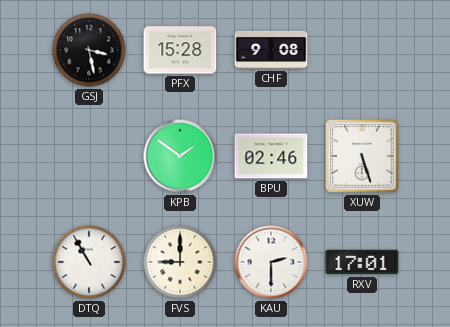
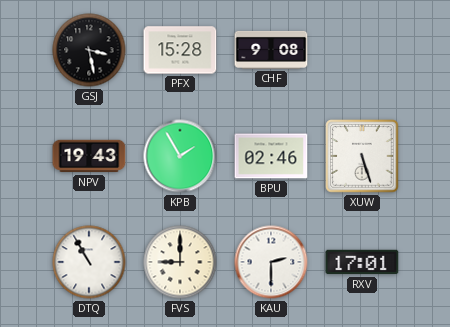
NPV: none -> 19:43 (89, 156)
KPB: 1:51 -> 1:55 (180, 156)
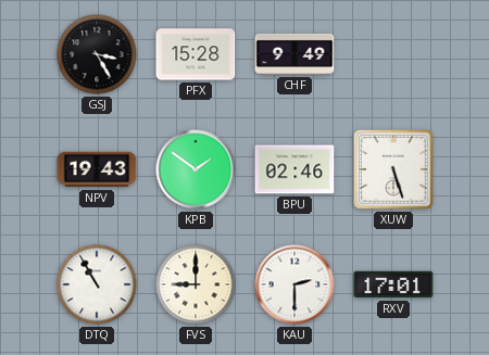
GSJ: 3:28 -> 3:25 (97, 54)
CHF: 9:08 -> 9:49 (294, 54)
KPB: 1:55 -> 1:51 (196, 169)
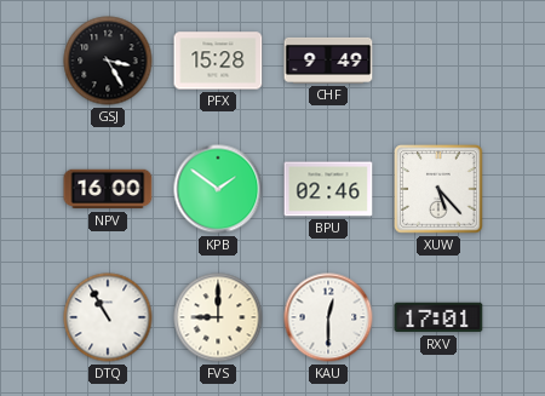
NPV: 19:43 -> 16:00 (108, 189)
XUW: 5:27 -> 5:23 (438, 189)
KAU: 2:30 -> 12:30 (328, 317)
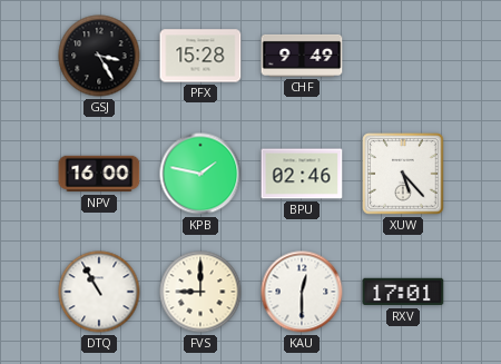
KPB: 1:51 -> 1:47 (200, 174)
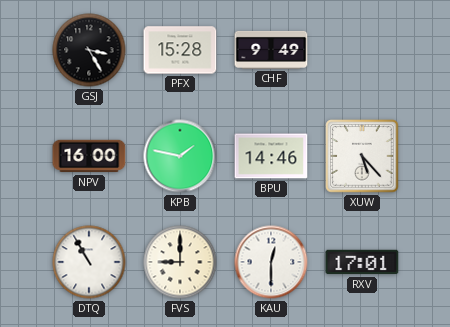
BPU: 02:46 -> 14:46 (271, 156)
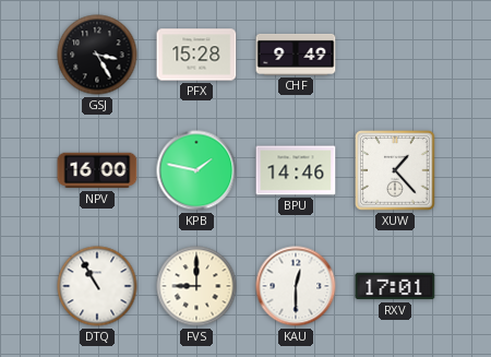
XUW: 5:23 -> 1:23 (395, 170)
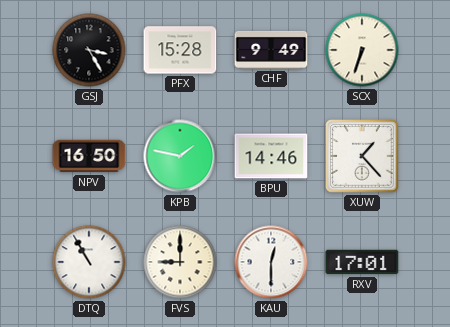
SCX: none -> 6:33 (362, 50)
NPV: 16:00 -> 16:50 (89, 156)
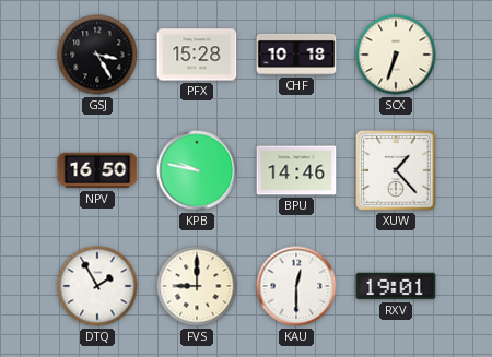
CHF: 9:49 -> 10:18 (296, 55)
KPB: 1:47 -> 9:47 (197, 170)
DTQ: 10:55 -> 1:55 (97, 286)
RXV: 17:01 -> 19:01 (396, 286)
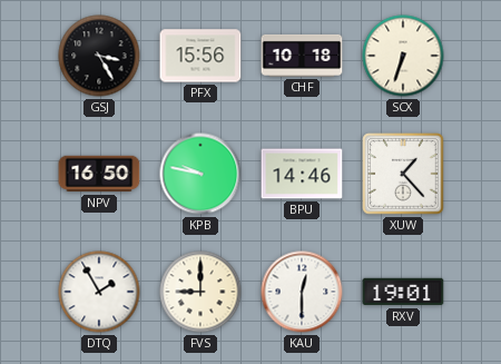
PFX: 15:28 -> 15:56 (200, 56)
